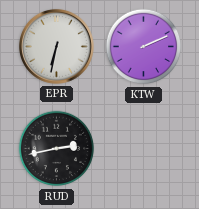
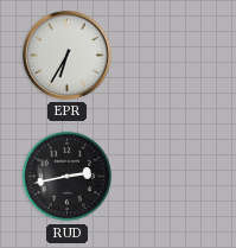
EPR: 6:32 -> 6:35 (66, 55)
KTW: 2:11 -> none (144, 47)
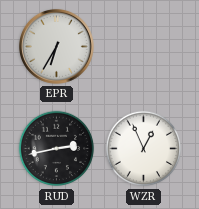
WZR: none -> 12:56 (144, 149)
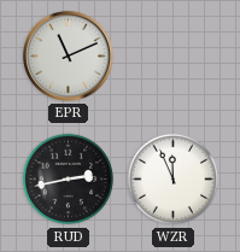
EPR: 6:35 -> 11:11 (68, 55)
WZR: 12:56 -> 11:56 (174, 180)
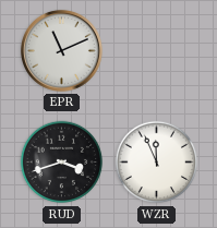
RUD: 2:43 -> 3:42 (62, 163)
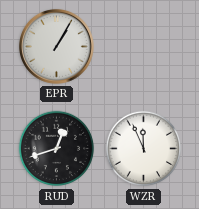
EPR: 11:11 -> 1:05 (56, 46)
RUD: 3:42 -> 12:42 (57, 149)
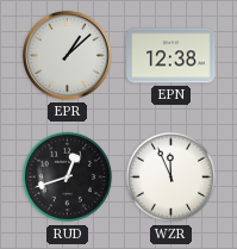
EPR: 1:05 -> 1:08 (67, 55)
EPN: none -> 12:38 (171, 56)
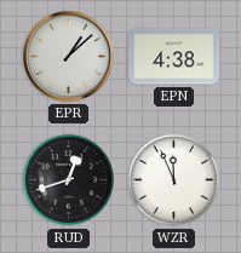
EPN: 12:38 -> 4:38 (174, 57)
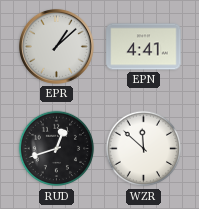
EPN: 4:38 -> 4:41 (144, 47)
WZR: 11:56 -> 11:52 (144, 149)
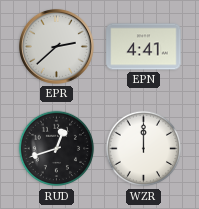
EPR: 1:08 -> 2:38 (56, 46)
WZR: 11:52 -> 12:00 (144, 149)
